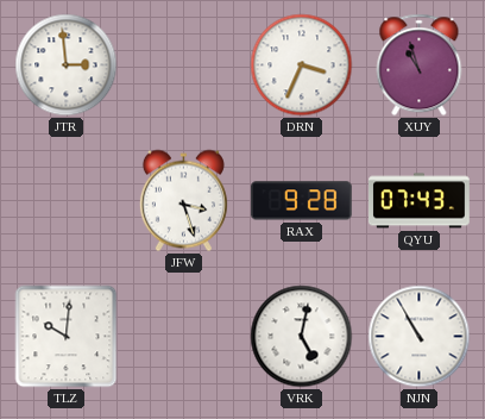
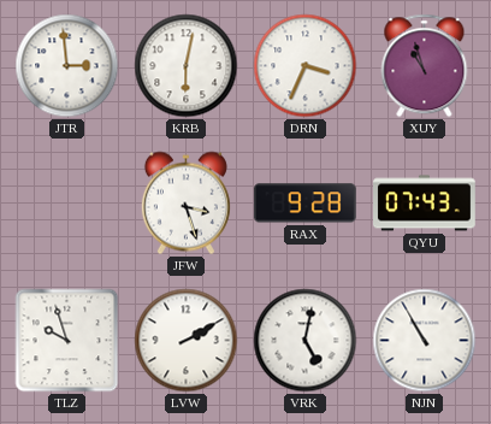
KRB: none -> 6:02 (187, 66)
TLZ: 10:01 -> 9:57 (67, 341)
LVW: none -> 2:10 (187, 341)
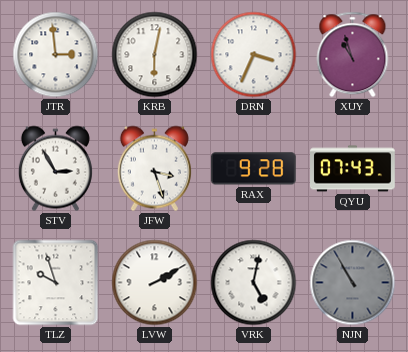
STV: none -> 2:55 (55, 169)
NJN dial: white -> grey (353, 283)
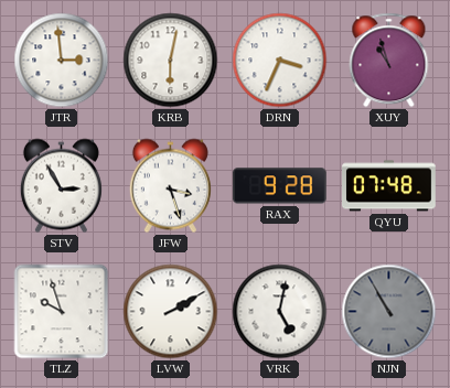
QYU: 07:43 -> 07:48 (389, 186)
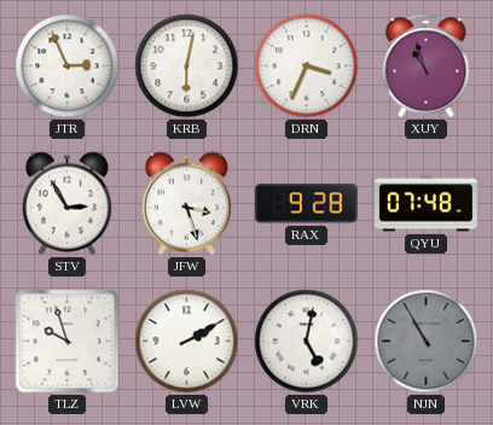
JTR: 2:59 -> 2:56 (68, 66)
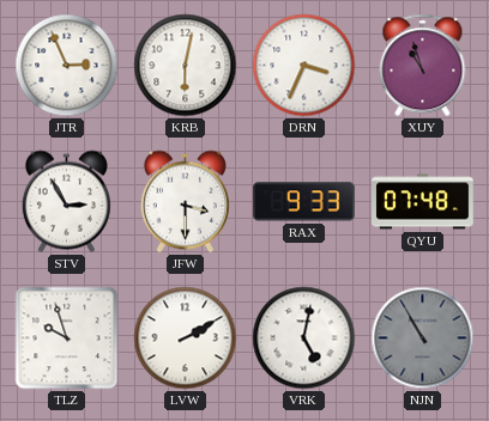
JFW: 3:27 -> 3:30 (185, 202)
RAX: 9:28 -> 9:33 (303, 202)
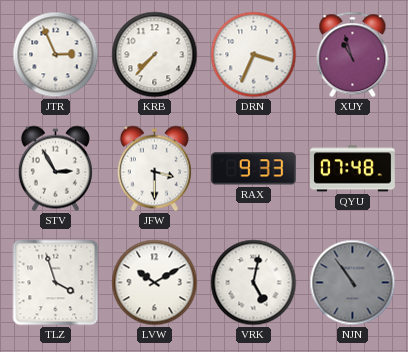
KRB: 6:02 -> 7:37 (155, 55)
TLZ: 9:57 -> 3:57 (56, 283)
LVW: 2:10 -> 10:10 (155, 283)
NJN: 10:55 -> 10:54 (353, 283)
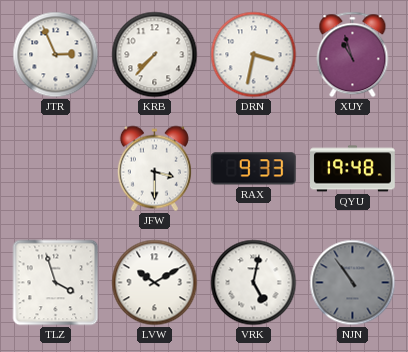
DRN: 3:34 -> 3:32 (254, 55)
STV: 2:55 -> none (55, 169)
QYU: 07:48 -> 19:48 (353, 169)
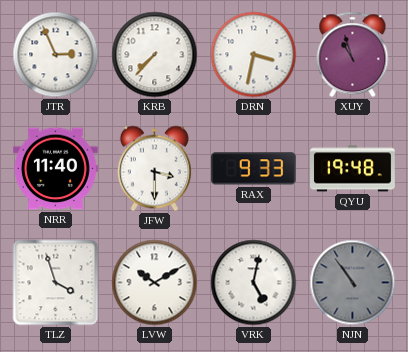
NRR: none -> 11:40 (56, 169)
